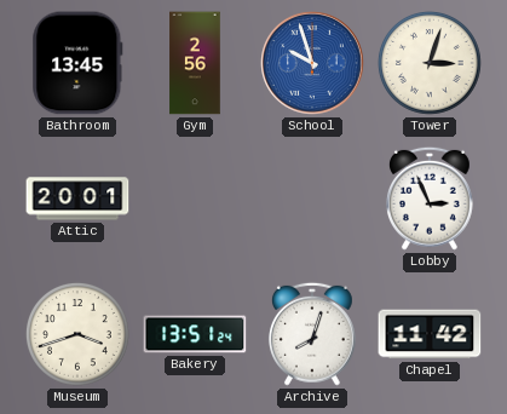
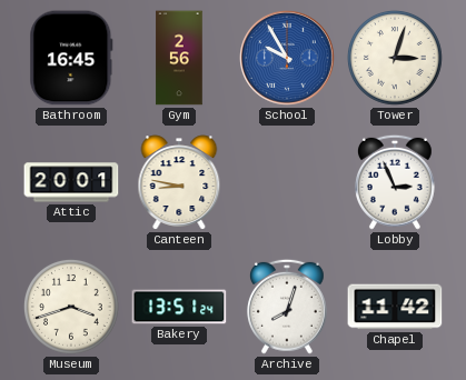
Bathroom: 13:45 -> 16:45 (71, 58)
School: 9:57 -> 9:55 (287, 58)
Canteen: none -> 8:47 (179, 182)
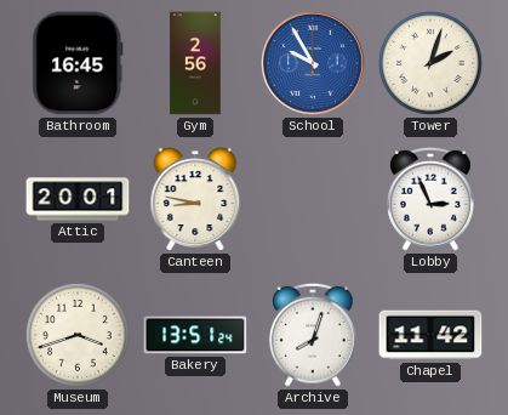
Tower: 3:03 -> 2:03 (430, 63)
